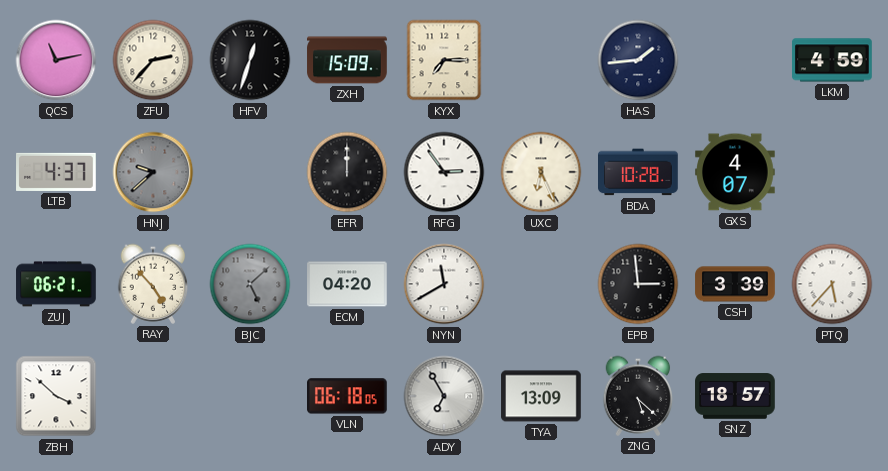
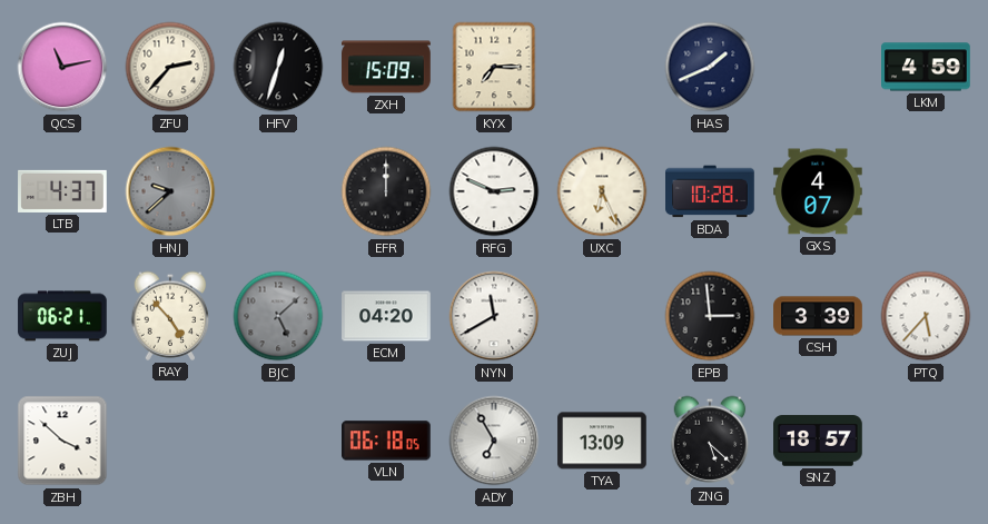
HAS: 1:44 -> 1:41 (710, 67)
RFG: 2:54 -> 2:49 (494, 191)
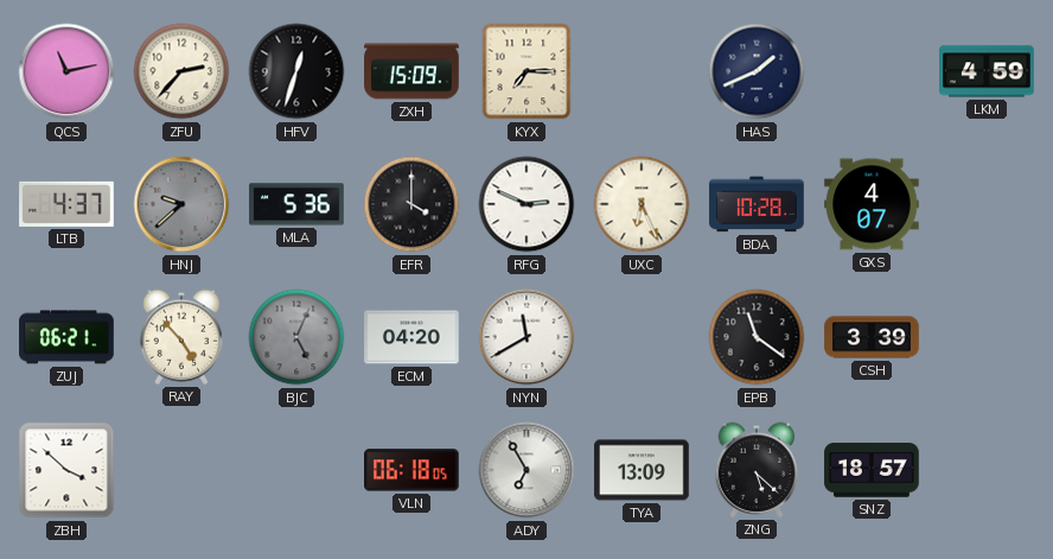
MLA: none -> 5:36 (296, 204)
EFR: 12:00 -> 4:00 (411, 204)
BJC: 5:08 -> 5:04 (296, 337)
EPB: 2:59 -> 11:21 (757, 337)
PTQ: 5:37 -> none (926, 316)
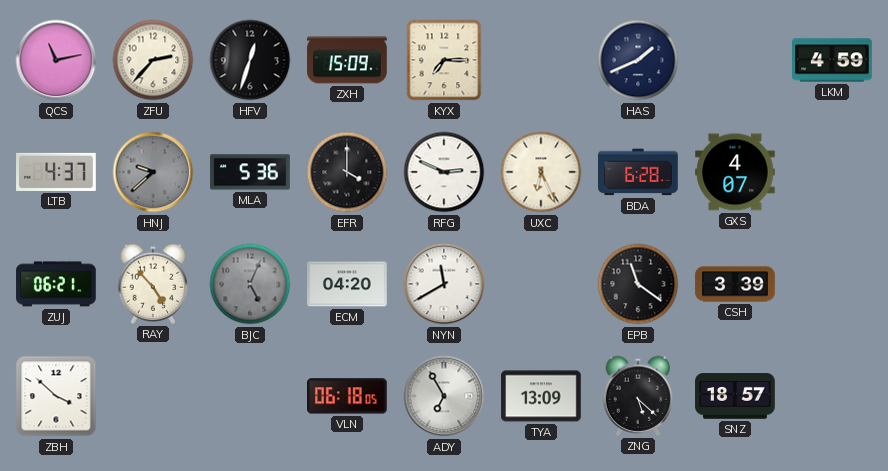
BDA: 10:28 -> 6:28 (638, 172)
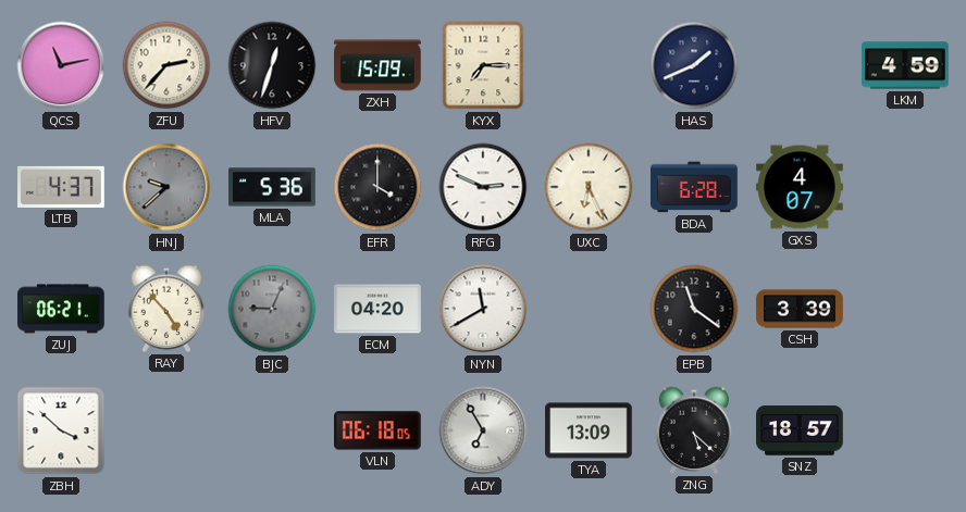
BJC: 5:04 -> 9:04 (272, 309)
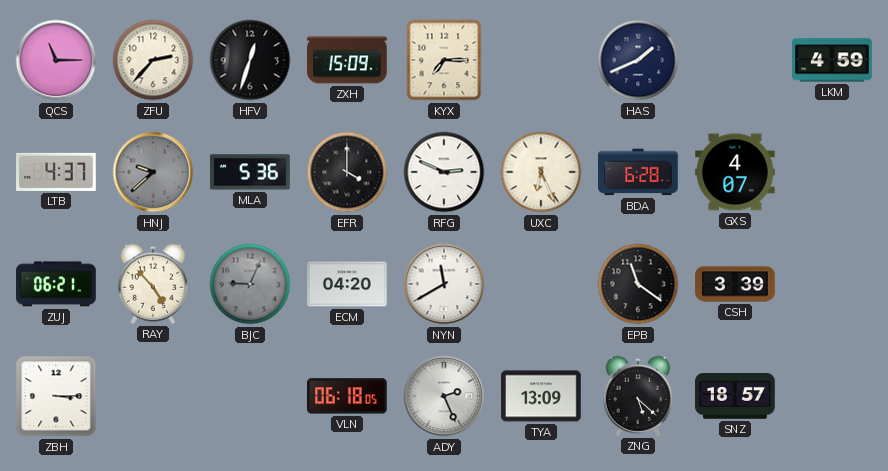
QCS: 11:13 -> 11:15 (56, 60)
ZBH: 3:52 -> 3:15 (56, 396)
ADY: 6:55 -> 2:26 (444, 396)
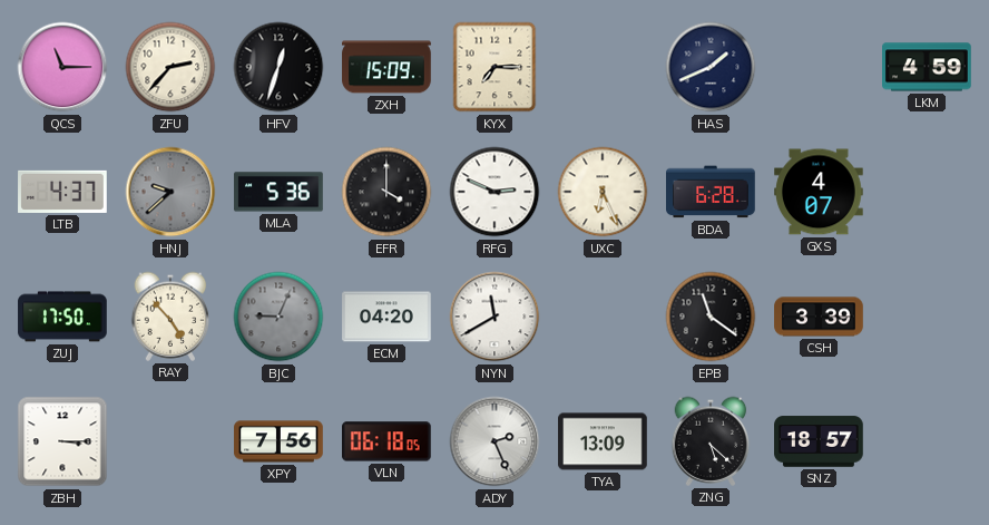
ZUJ: 06:21 -> 17:50 (62, 317)
XPY: none -> 7:56 (278, 441)
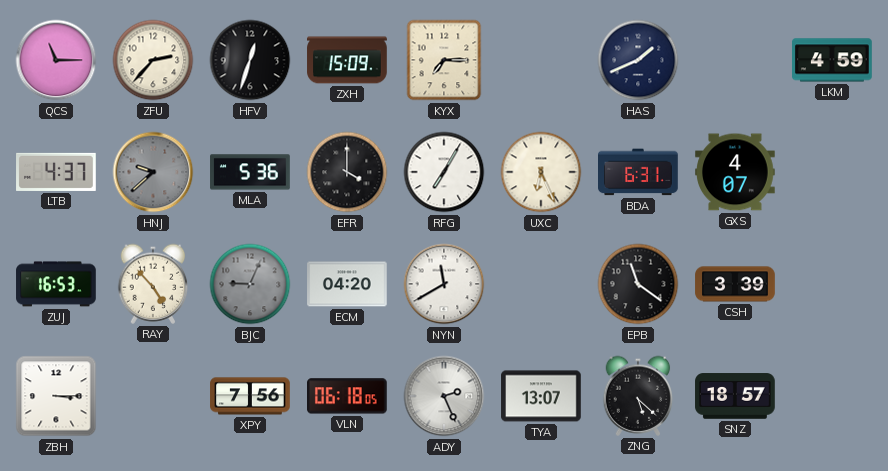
RFG: 2:49 -> 7:05 (444, 172)
BDA: 6:28 -> 6:31 (638, 172)
ZUJ: 17:50 -> 16:53 (56, 284)
TYA: 13:09 -> 13:07 (541, 396)
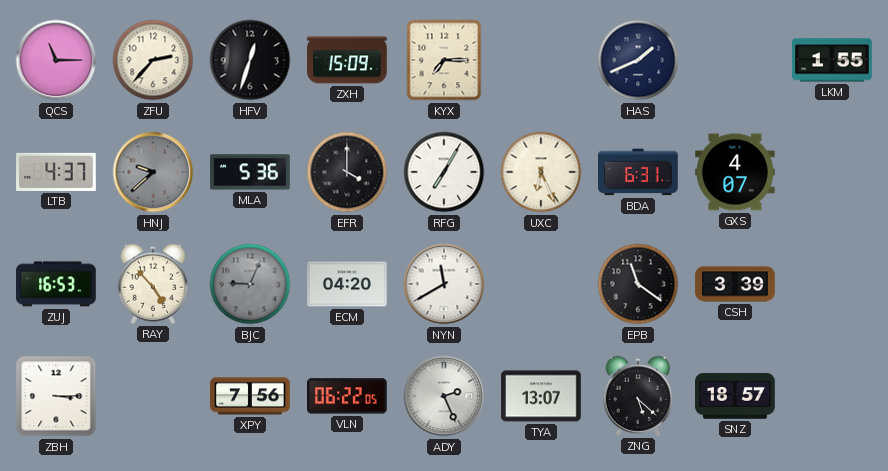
LKM: 4:59 -> 1:55 (833, 60)
VLN: 06:18 -> 06:22 (348, 396)
